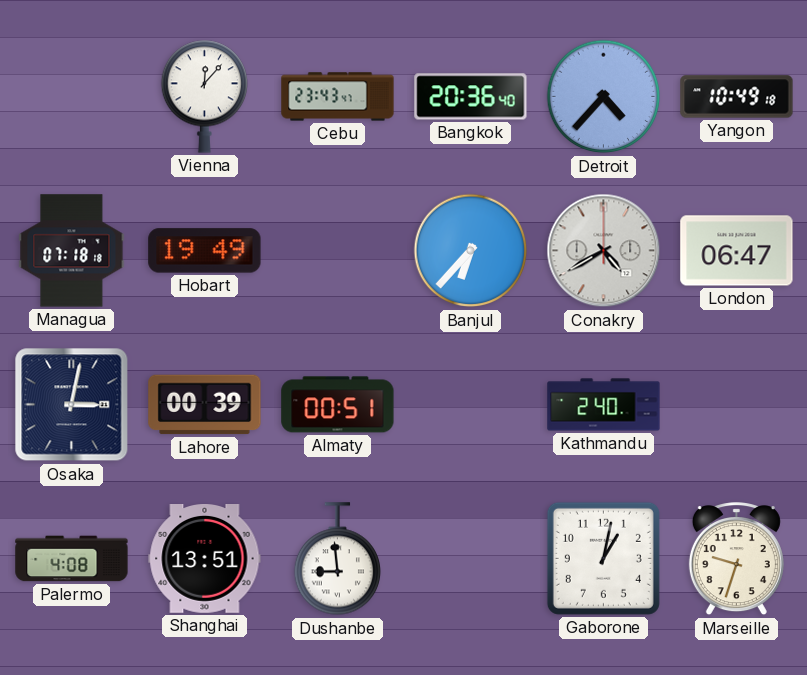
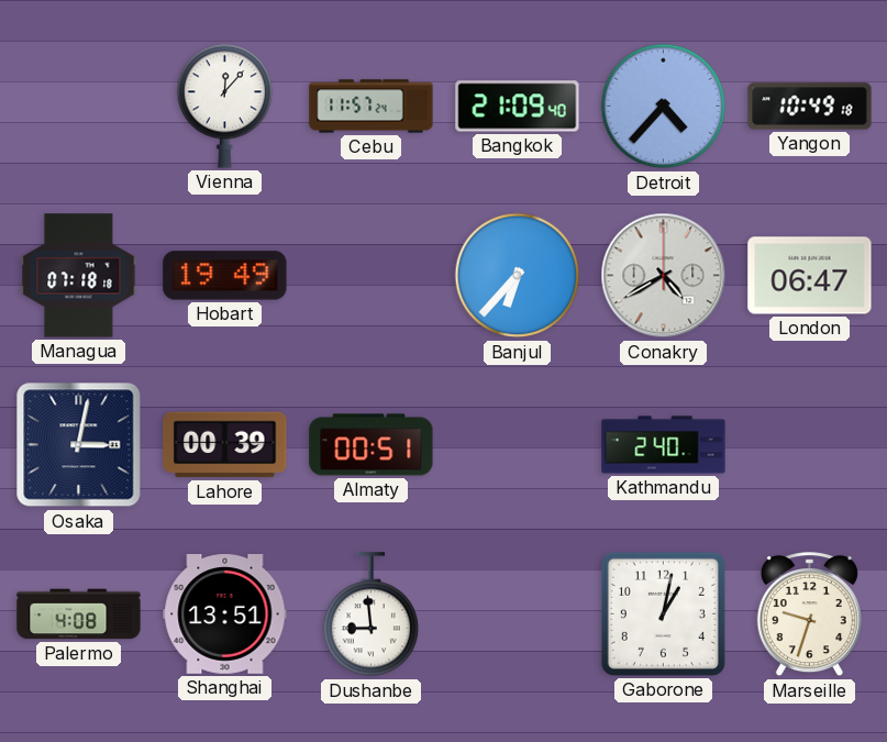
Cebu: 23:43 -> 11:57 (372, 107)
Bangkok: 20:36 -> 21:09 (518, 107)
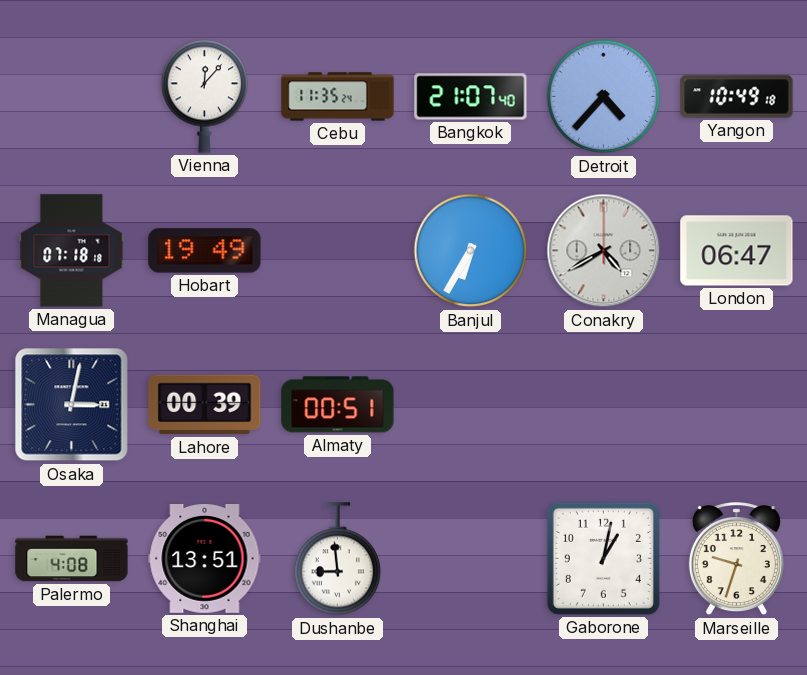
Cebu: 11:57 -> 11:35 (338, 97)
Bangkok: 21:09 -> 21:07 (471, 97)
Banjul: 6:37 -> 6:35 (471, 251)
Kathmandu: 2:40 -> none (664, 445)
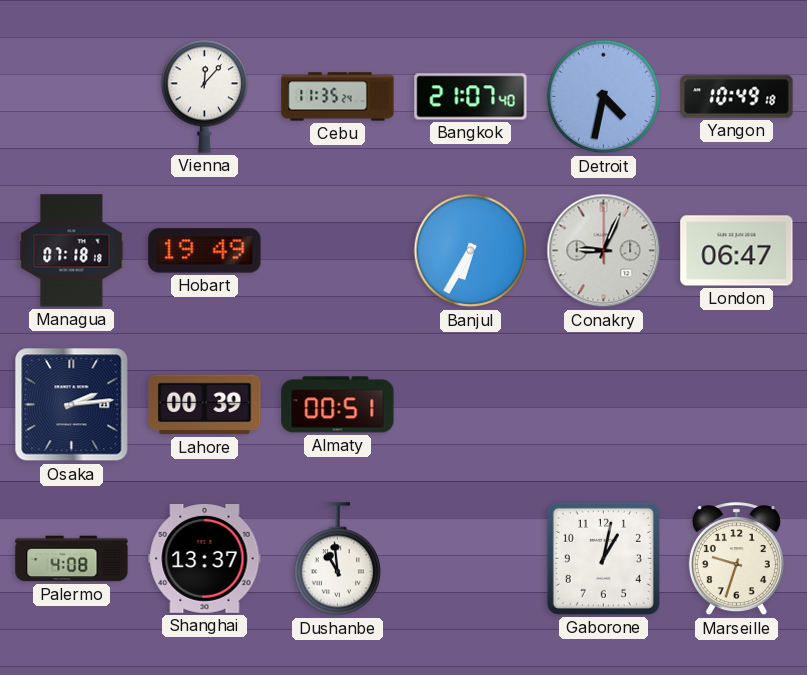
Detroit: 4:37 -> 4:32 (604, 97)
Conakry: 4:40 -> 9:04 (604, 251)
Osaka: 3:02 -> 2:14 (72, 405)
Shanghai: 13:51 -> 13:37 (205, 559)
Dushanbe: 8:59 -> 10:59 (337, 559)
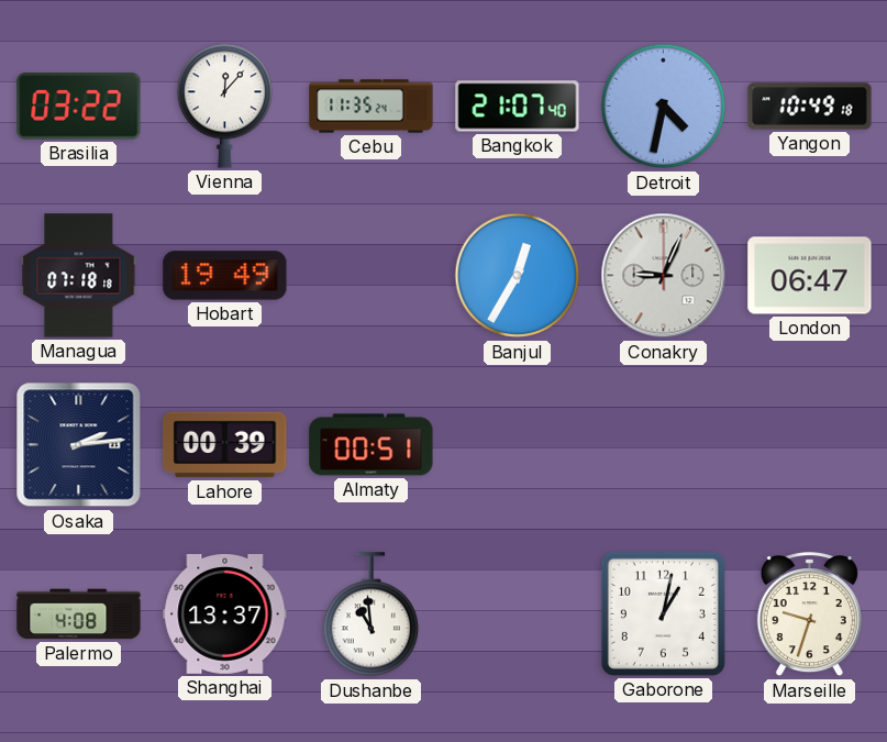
Brasilia: none -> 03:22 (79, 107)
Banjul: 6:35 -> 12:35 (518, 276)
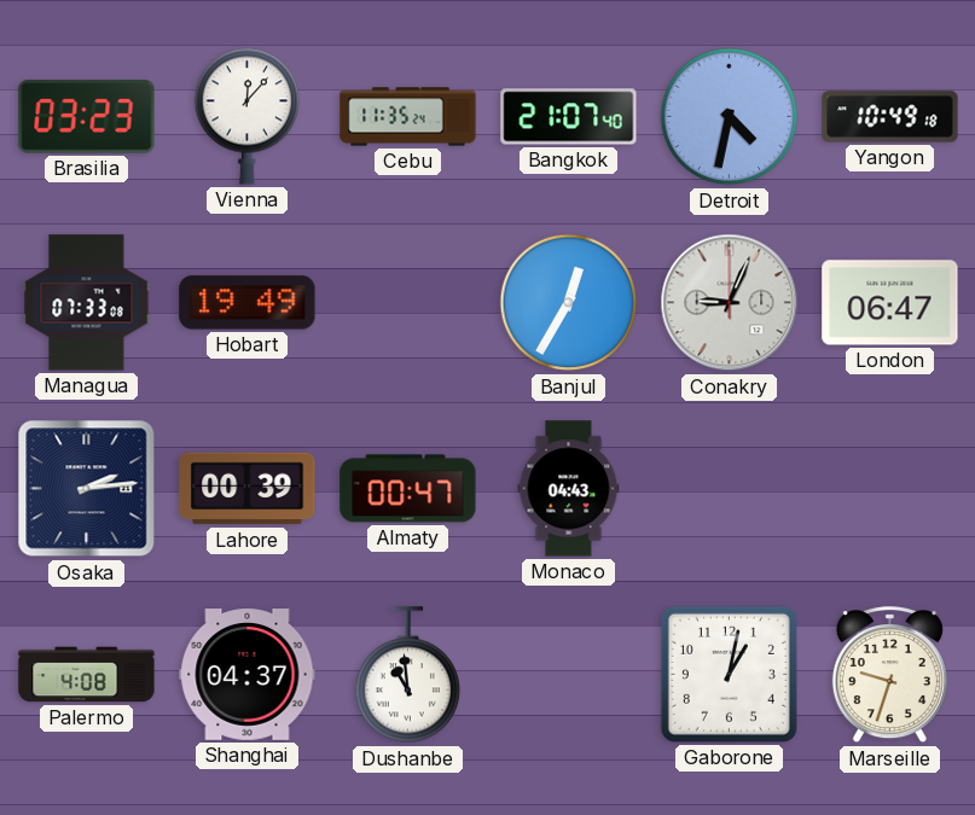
Brasilia: 03:22 -> 03:23 (87, 117)
Managua: 07:18 -> 07:33 (87, 303)
Almaty: 00:51 -> 00:47 (408, 489)
Monaco: none -> 04:43 (569, 489)
Shanghai: 13:37 -> 04:37 (248, 675)
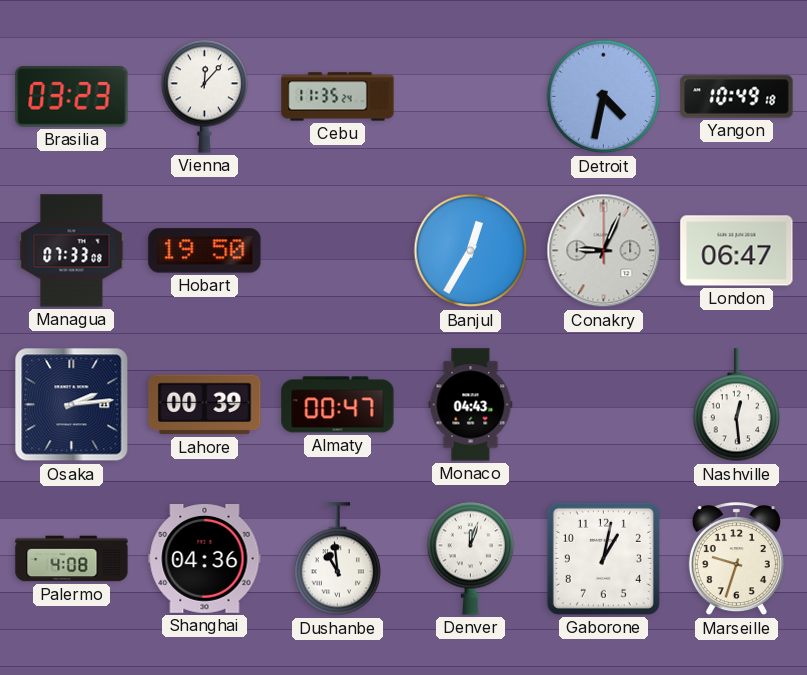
Bangkok: 21:07 -> none (569, 117)
Hobart: 19:49 -> 19:50 (205, 251)
Nashville: none -> 12:29 (736, 405)
Shanghai: 04:37 -> 04:36 (205, 559)
Denver: none -> 12:03 (470, 558)
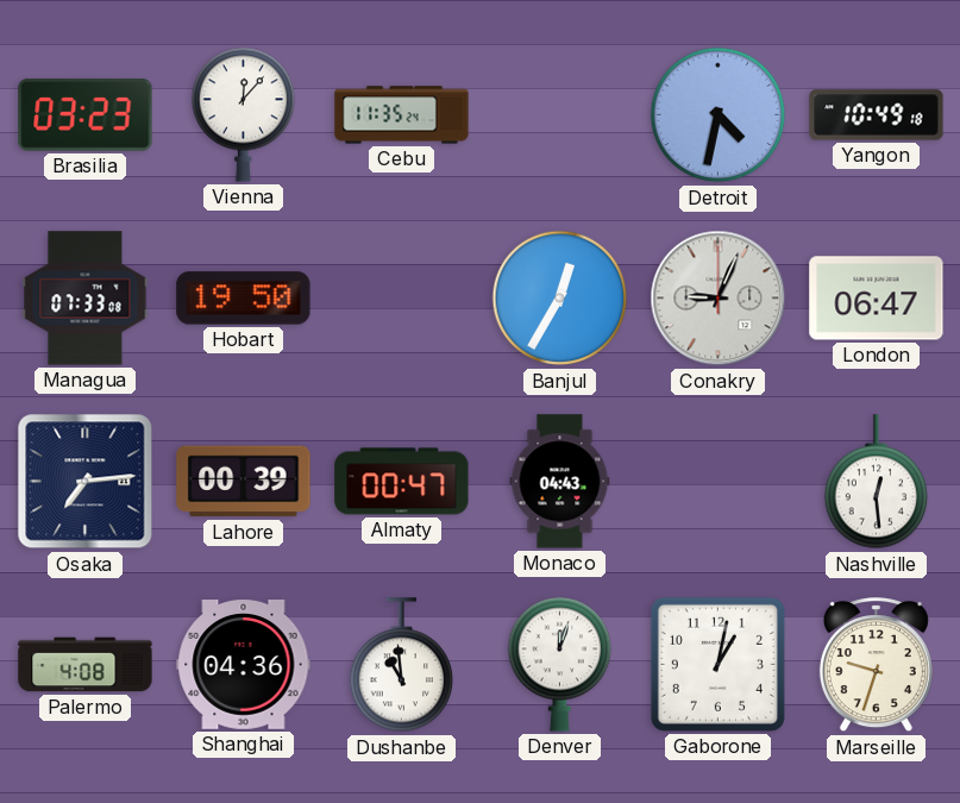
Osaka: 2:14 -> 7:14 (86, 482)
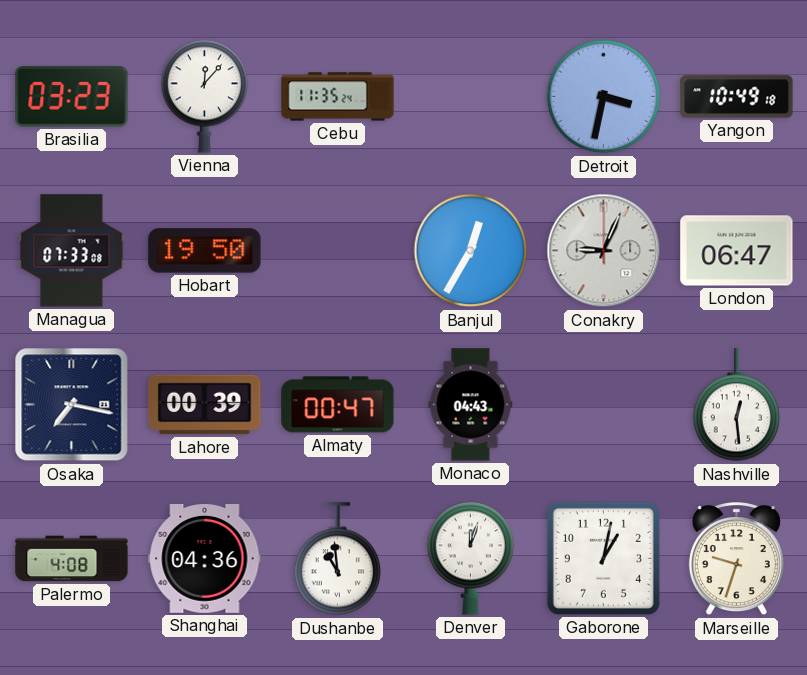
Detroit: 4:32 -> 3:32 (604, 97)
Osaka: 7:14 -> 7:17 (72, 405)
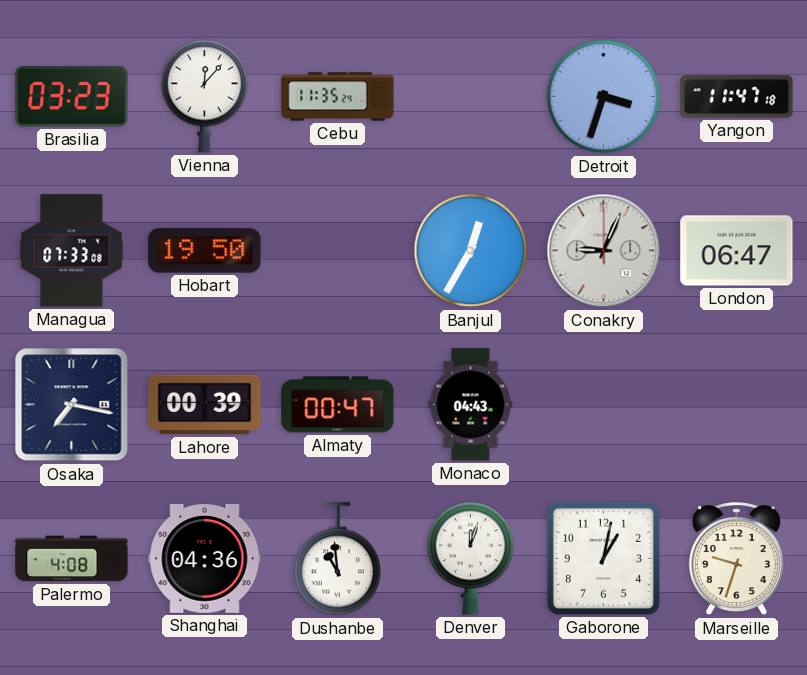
Detroit: 3:32 -> 3:33 (604, 97)
Yangon: 10:49 -> 11:47 (737, 97)
Nashville: 12:29 -> none (736, 405)
